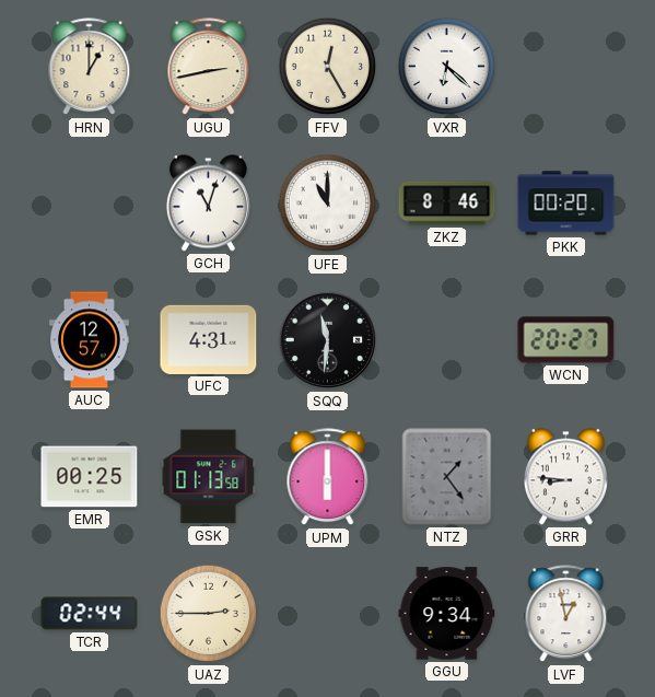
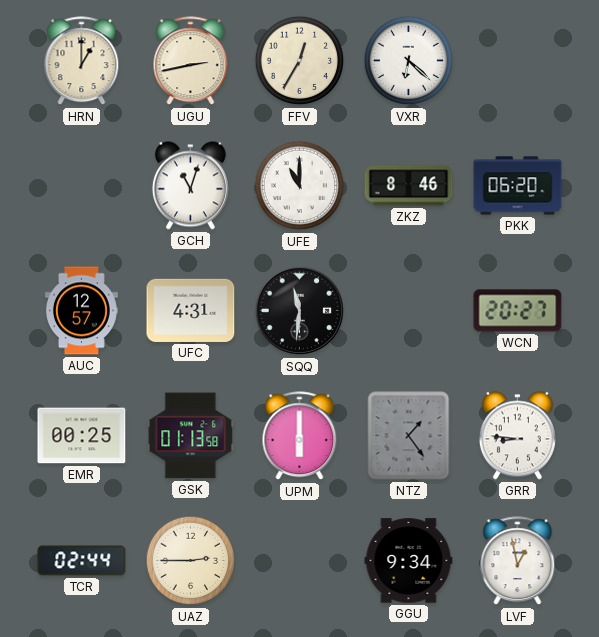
FFV: 12:25 -> 12:35 (300, 61)
PKK: 00:20 -> 06:20 (518, 186)
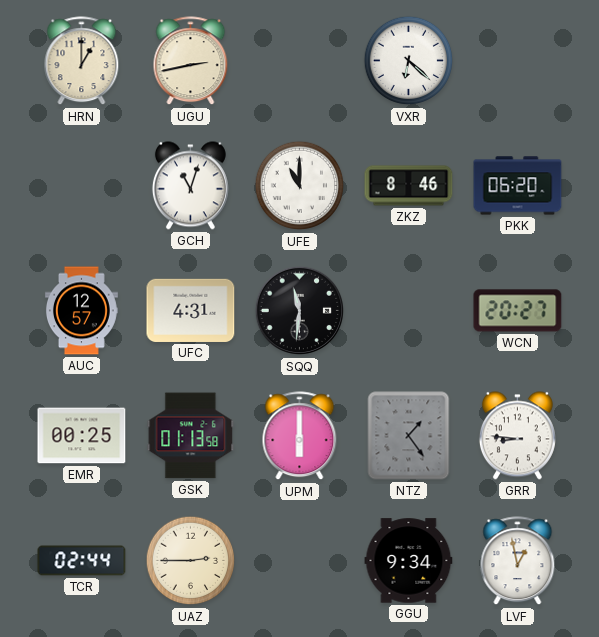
FFV: 12:35 -> none (300, 61)
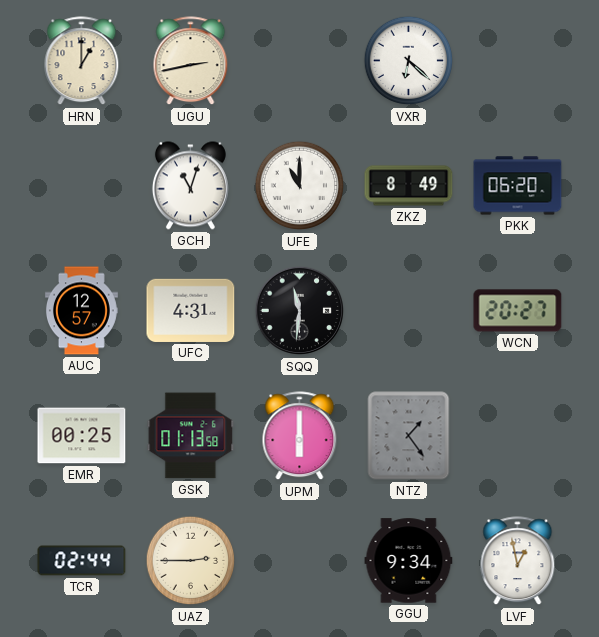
ZKZ: 8:46 -> 8:49 (409, 186)
GRR: 8:46 -> none (517, 436)
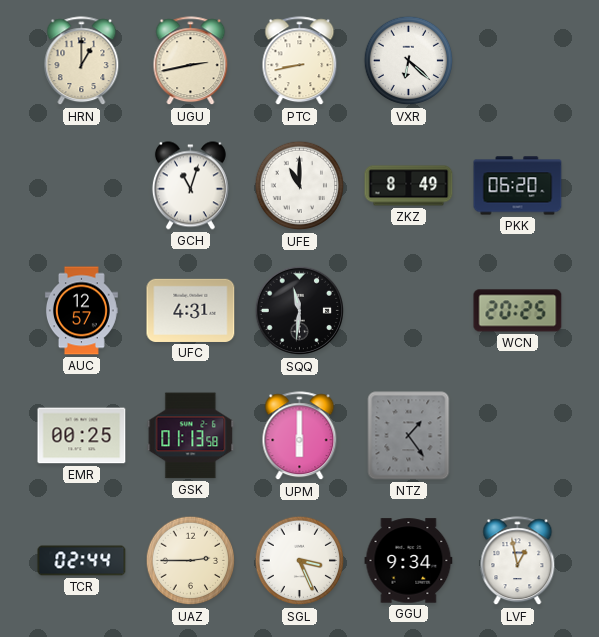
PTC: none -> 8:43 (300, 61)
WCN: 20:27 -> 20:25 (518, 311)
SGL: none -> 3:26 (300, 561)
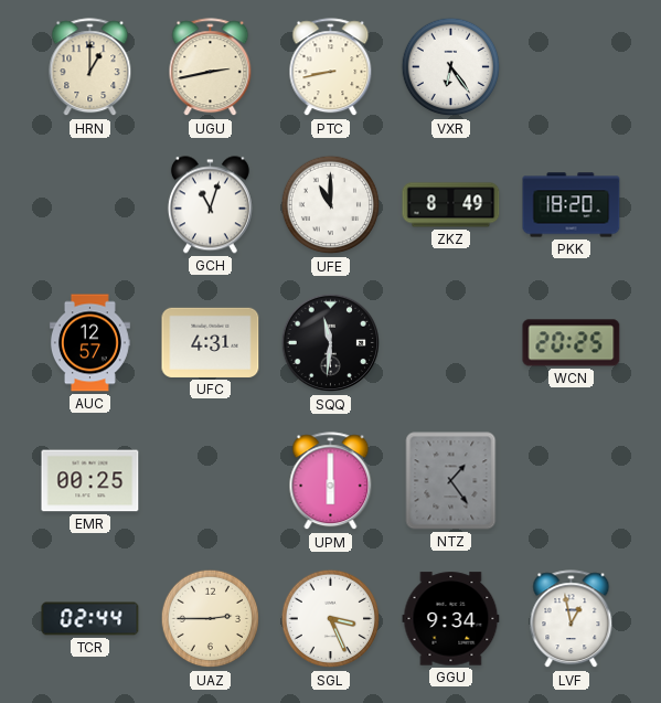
VXR: 6:22 -> 6:24 (451, 67)
PKK: 06:20 -> 18:20 (572, 205)
GSK: 01:13 -> none (191, 436)
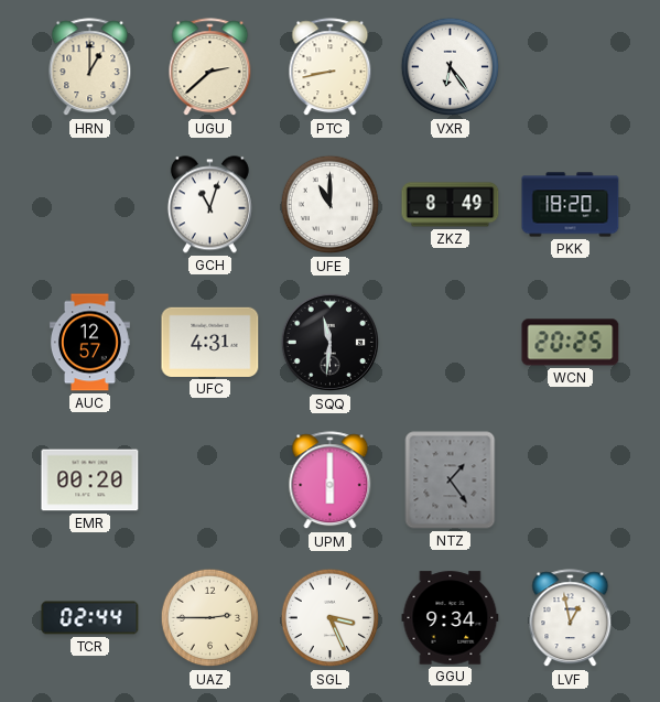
UGU: 2:43 -> 2:38 (210, 67)
EMR: 00:25 -> 00:20 (90, 480)
